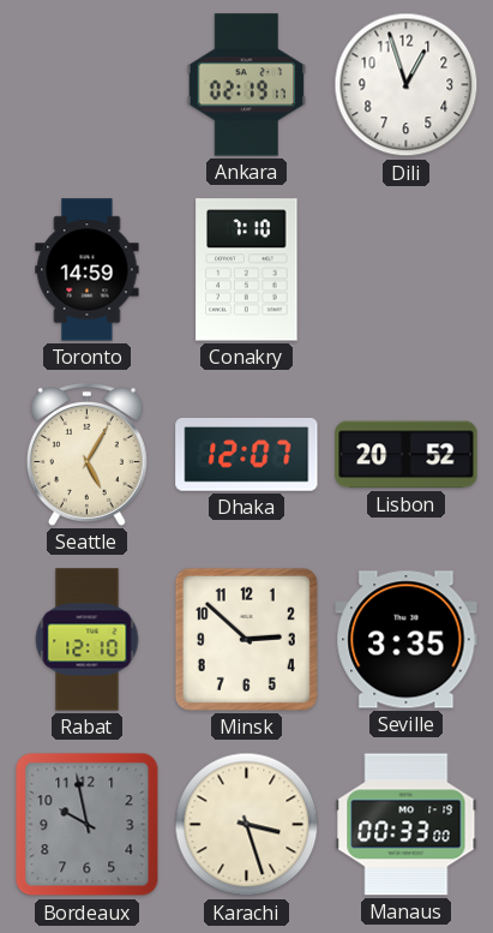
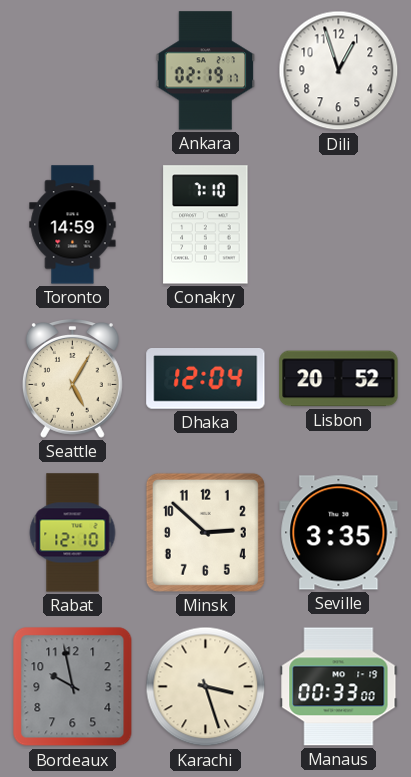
Dhaka: 12:07 -> 12:04 (206, 379)
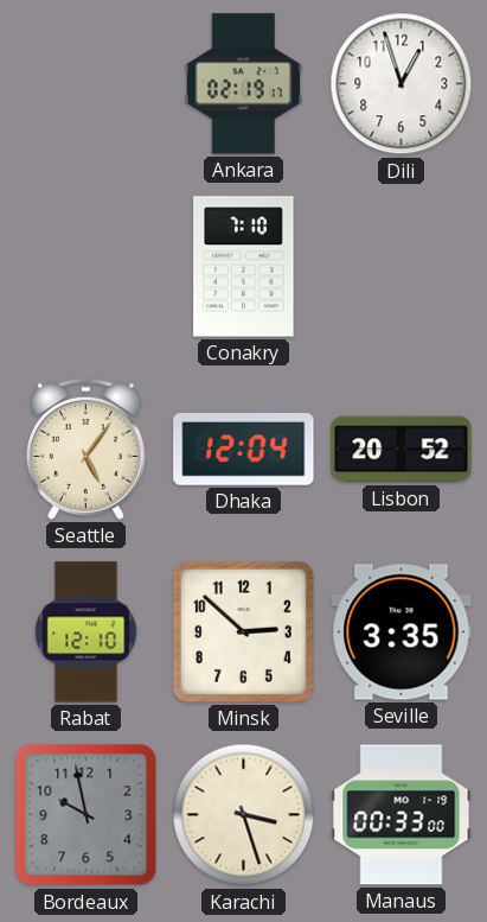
Toronto: 14:59 -> none (73, 225)
Seattle: 5:05 -> 5:06 (85, 450)
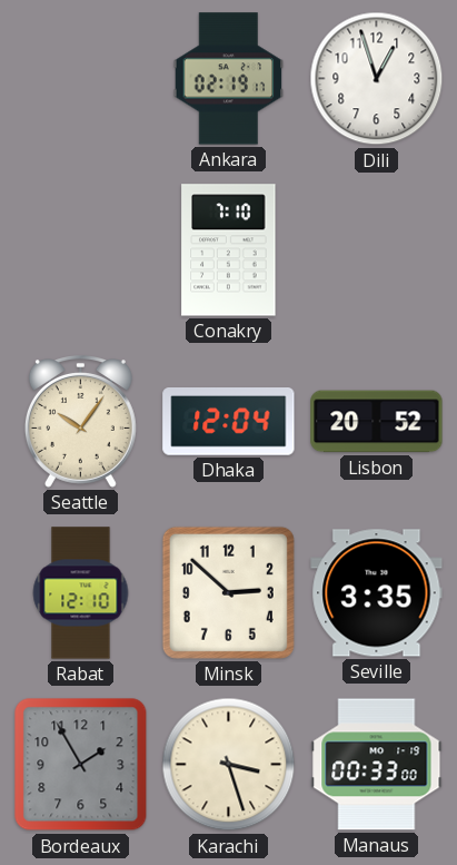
Seattle: 5:06 -> 10:06 (80, 422)
Bordeaux: 9:58 -> 1:55 (81, 765)
